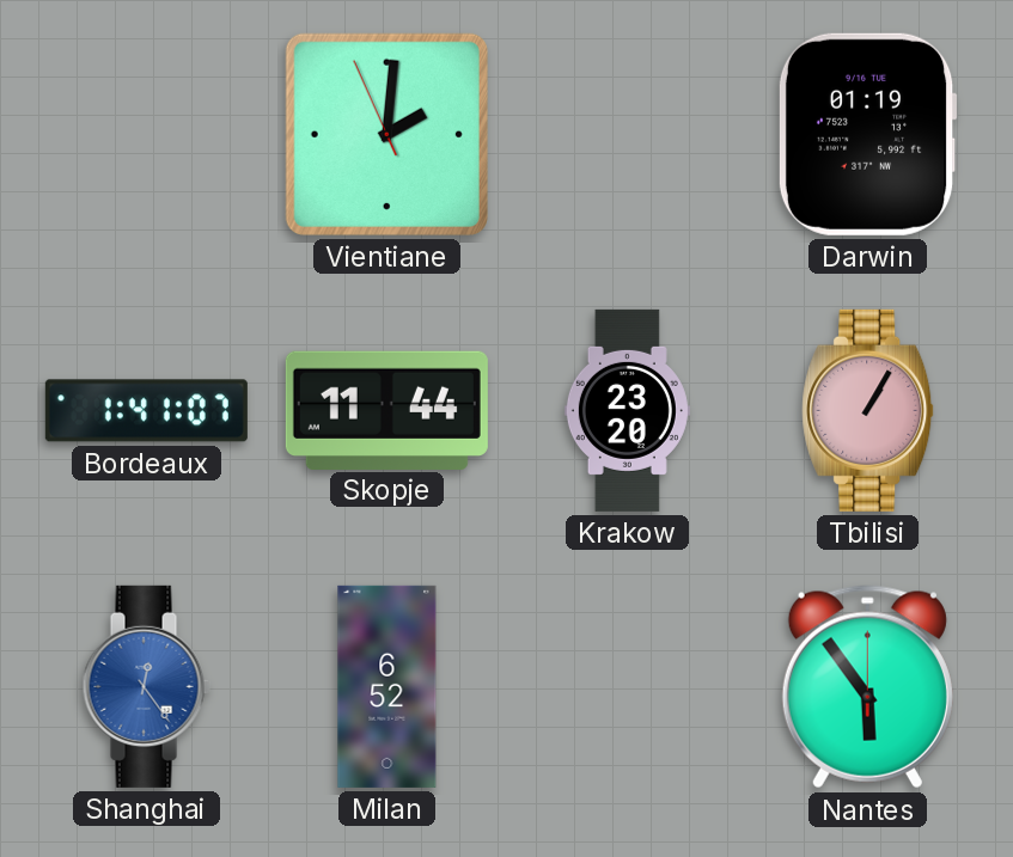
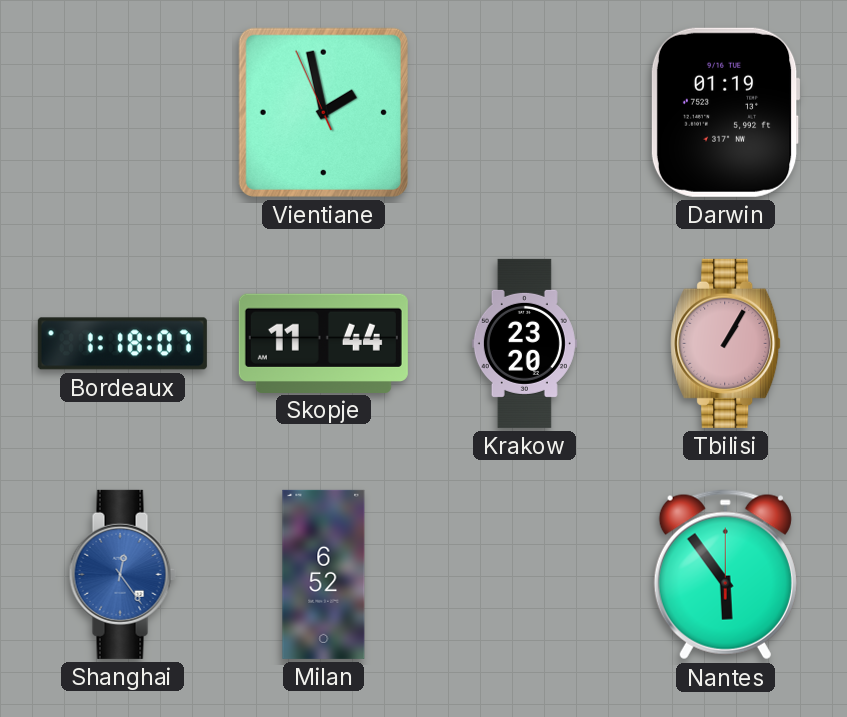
Vientiane: 2:00 -> 1:57 (323, 112)
Bordeaux: 1:41 -> 1:18 (122, 344)
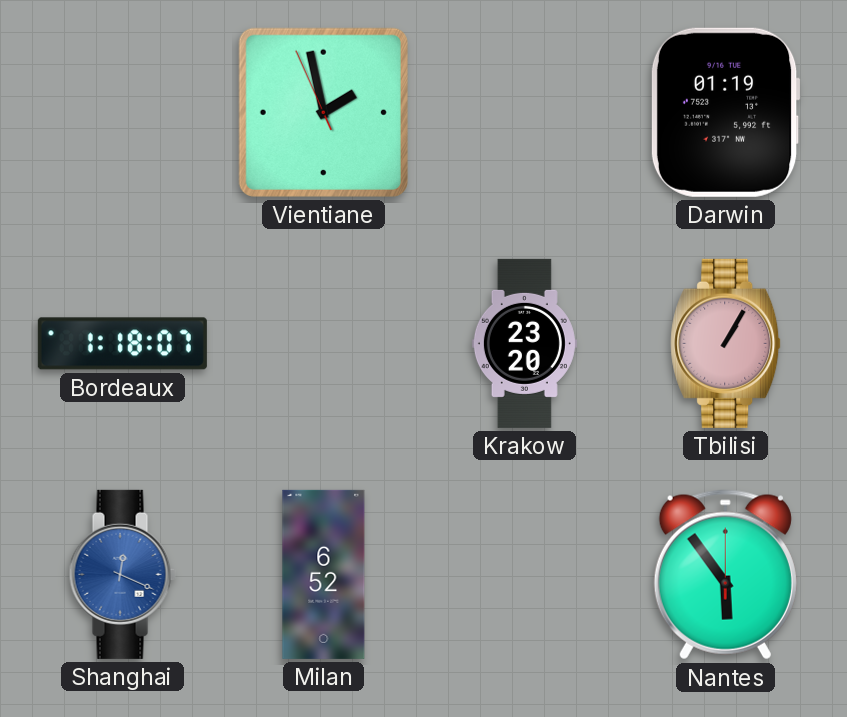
Skopje: 11:44 -> none (323, 343)
Shanghai: 12:24 -> 12:19 (122, 574)
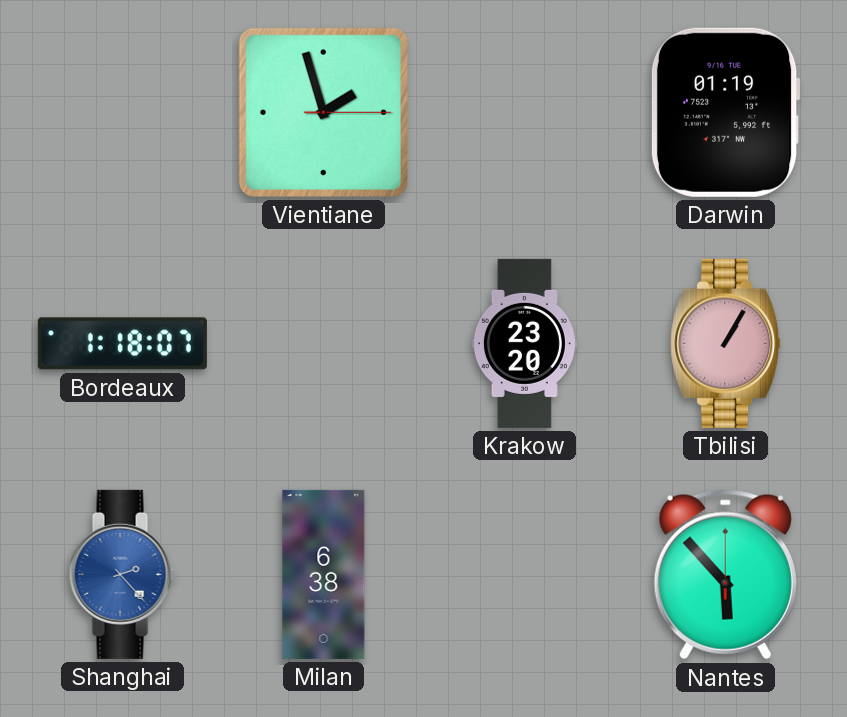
Vientiane: 1:57:56 -> 1:57:15 (323, 112)
Shanghai: 12:19 -> 2:23 (122, 574)
Milan: 6:52 -> 6:38 (324, 574)
Nantes: 5:54 -> 5:53 (725, 575)
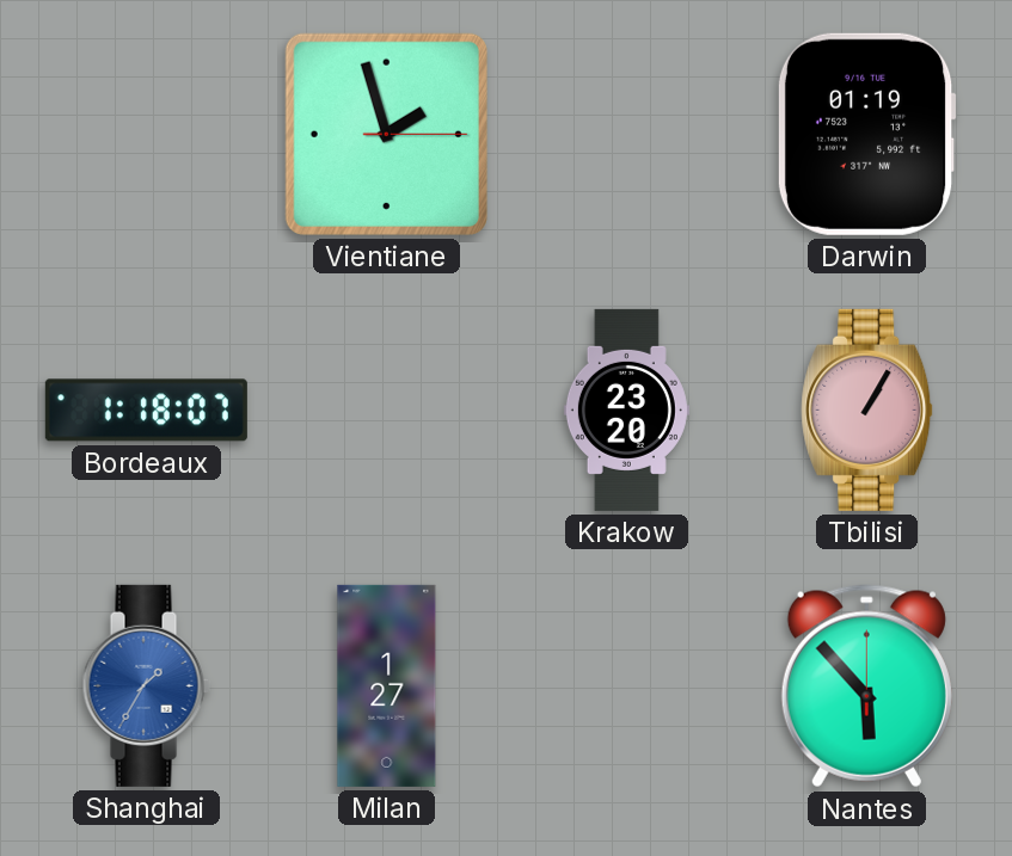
Shanghai: 2:23 -> 1:35 (146, 685)
Milan: 6:38 -> 1:27 (387, 685)
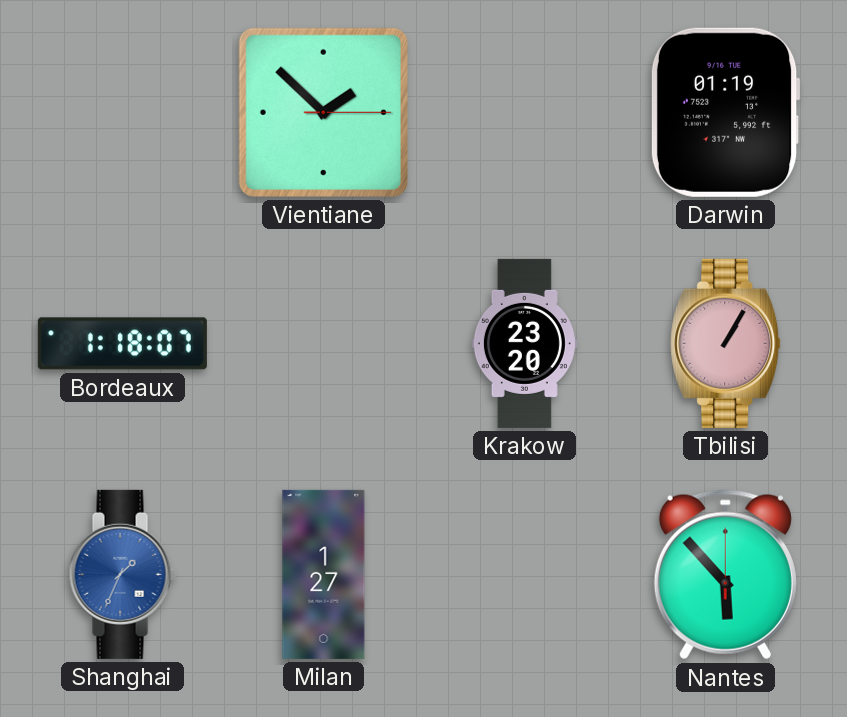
Vientiane: 1:57 -> 1:52 (323, 112)
Shanghai: 1:35 -> 1:34 (122, 574)
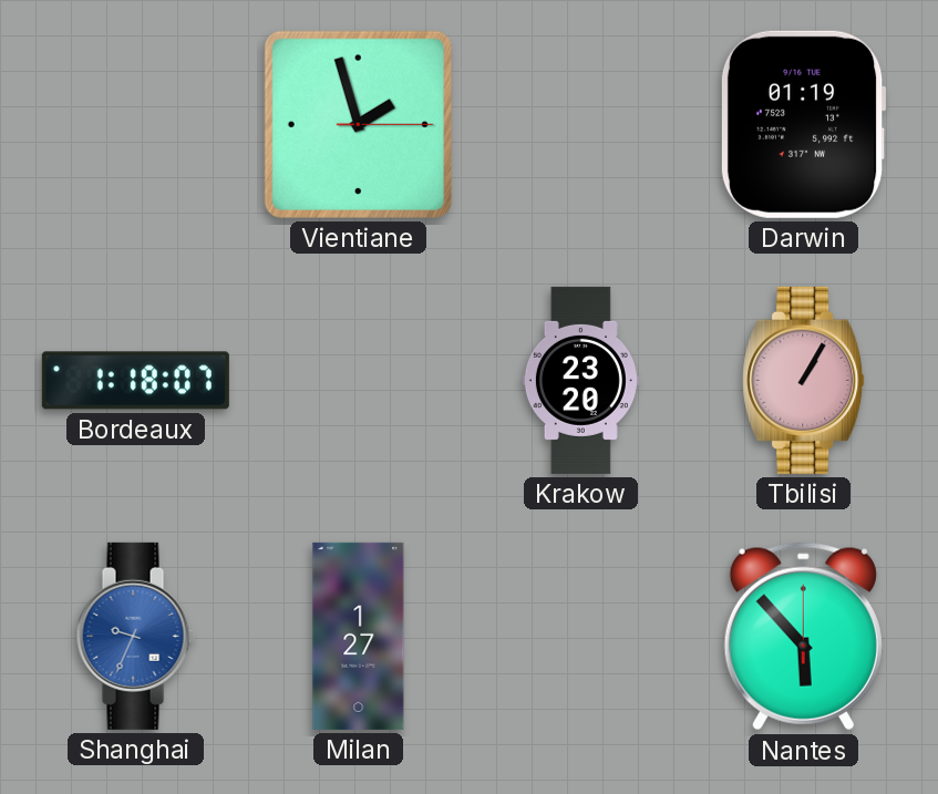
Vientiane: 1:52 -> 1:57 (358, 124)
Shanghai: 1:34 -> 9:34 (135, 636)
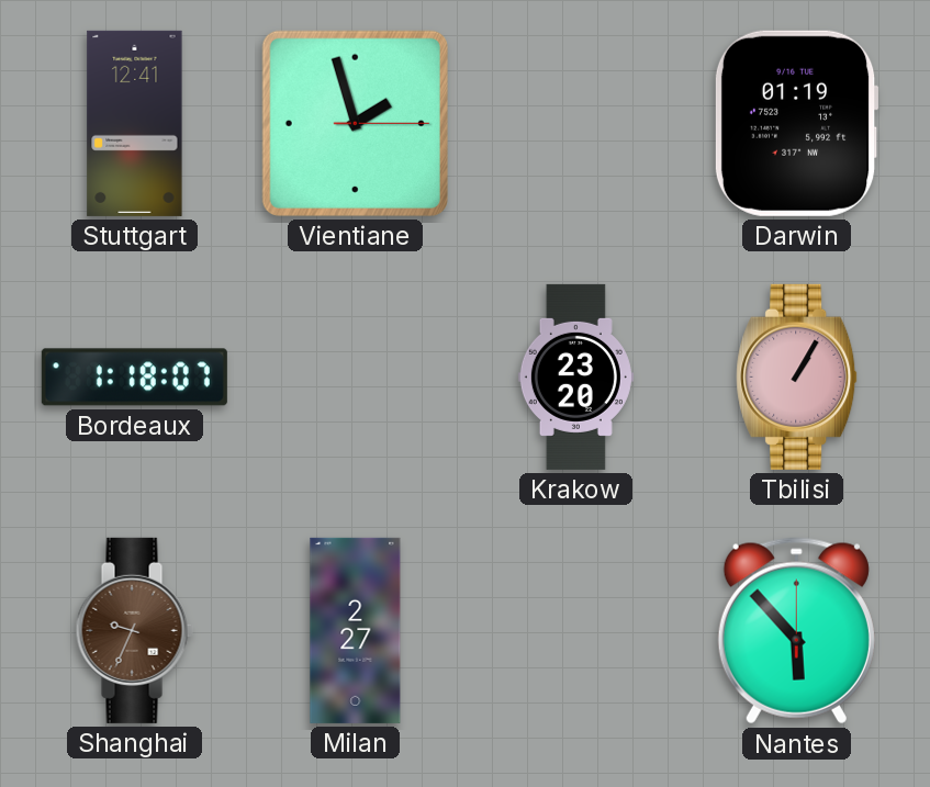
Stuttgart: none -> 12:41 (135, 123)
Shanghai dial: blue -> brown (134, 630)
Milan: 1:27 -> 2:27 (356, 630)
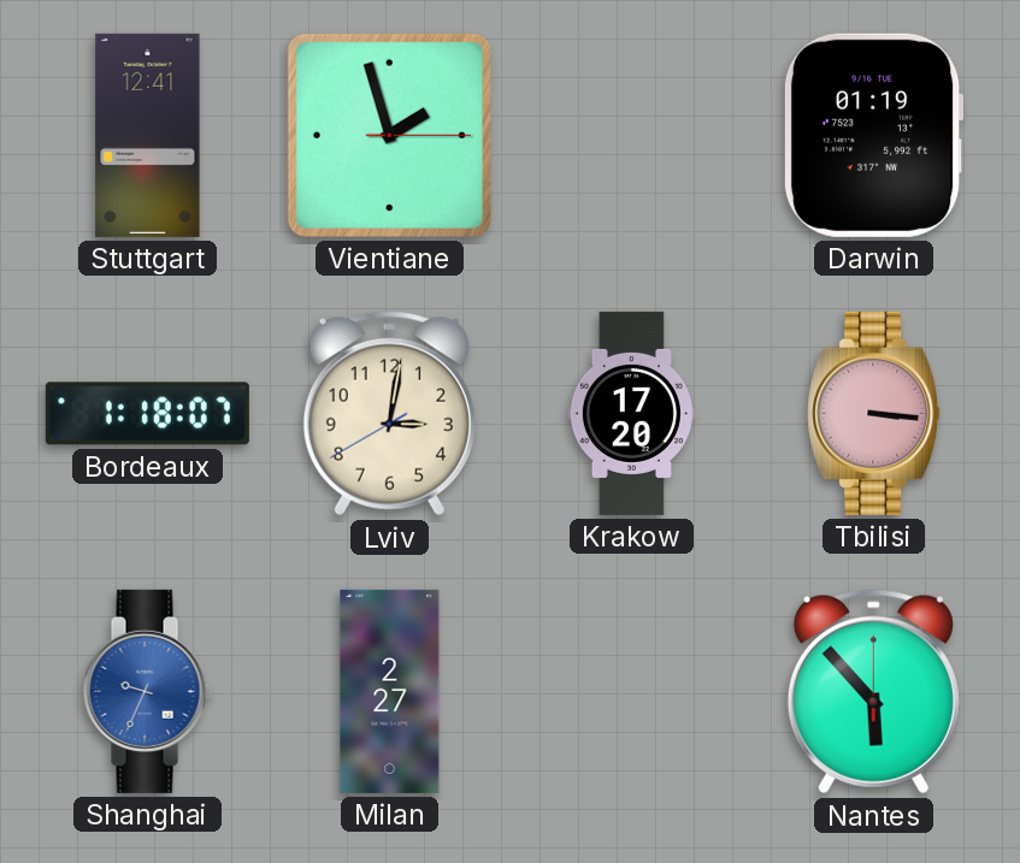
Lviv: none -> 3:01 (389, 414)
Krakow: 23:20 -> 17:20 (631, 413)
Tbilisi: 1:05 -> 3:16 (874, 413)
Shanghai dial: brown -> blue (147, 691)
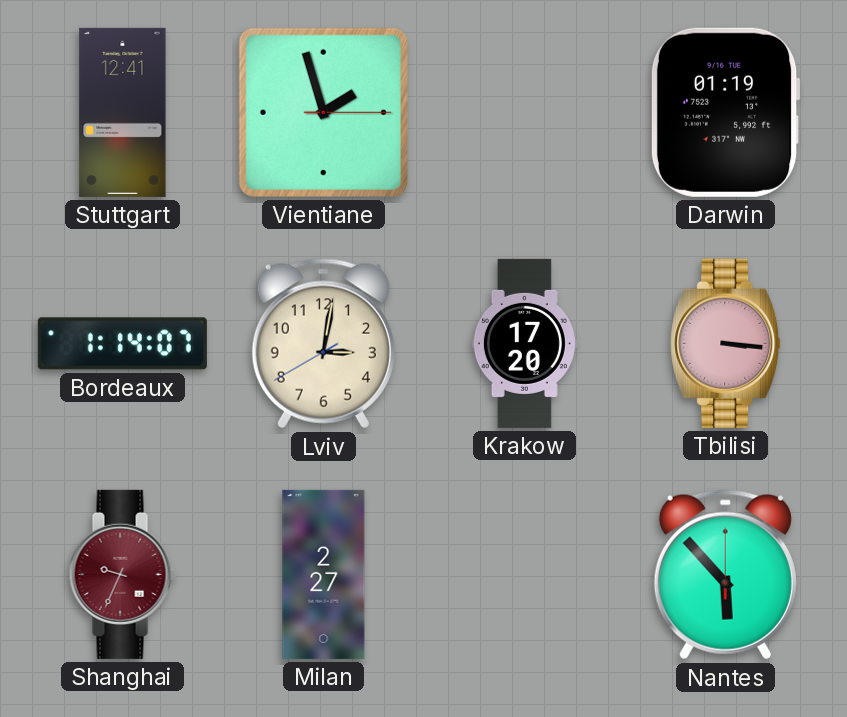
Bordeaux: 1:18 -> 1:14 (122, 344)
Shanghai dial: blue -> burgundy (122, 574)
